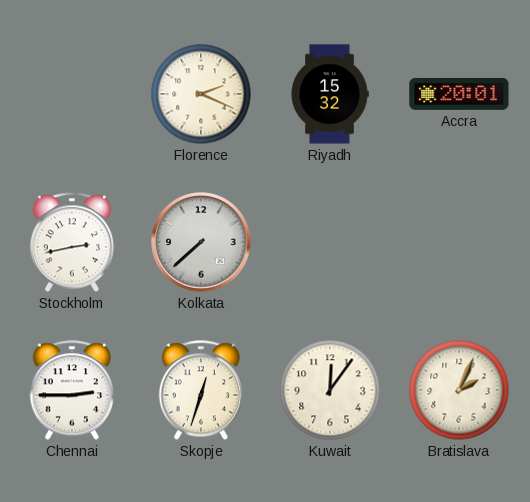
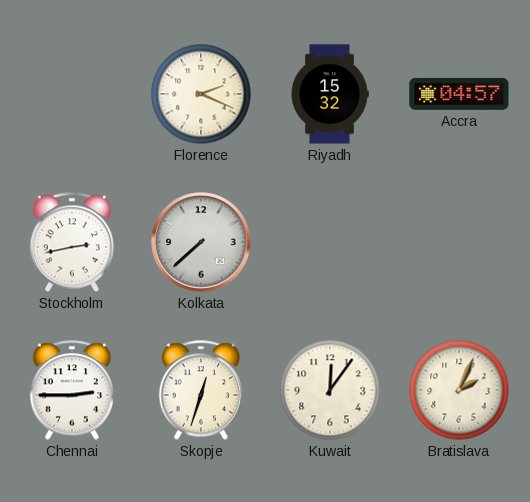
Accra: 20:01 -> 04:57 (459, 94)
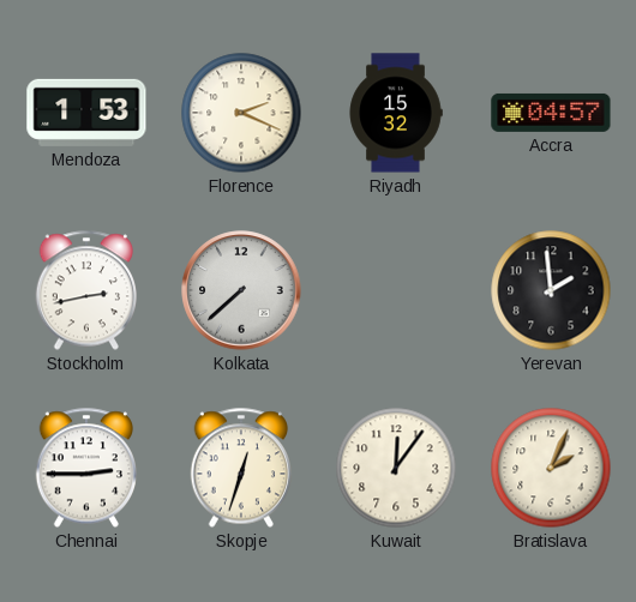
Mendoza: none -> 1:53 (86, 113)
Yerevan: none -> 1:59 (551, 290)
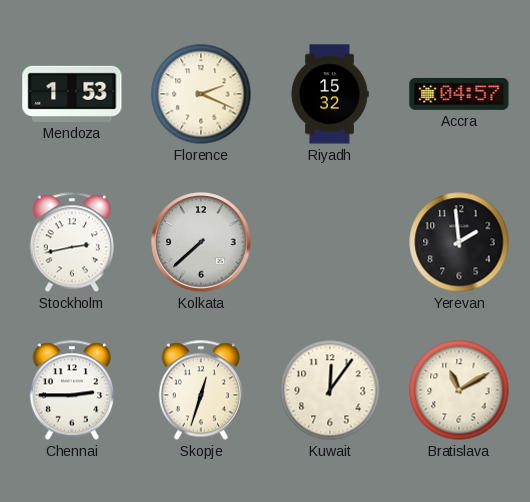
Bratislava: 2:04 -> 11:10 (459, 390)
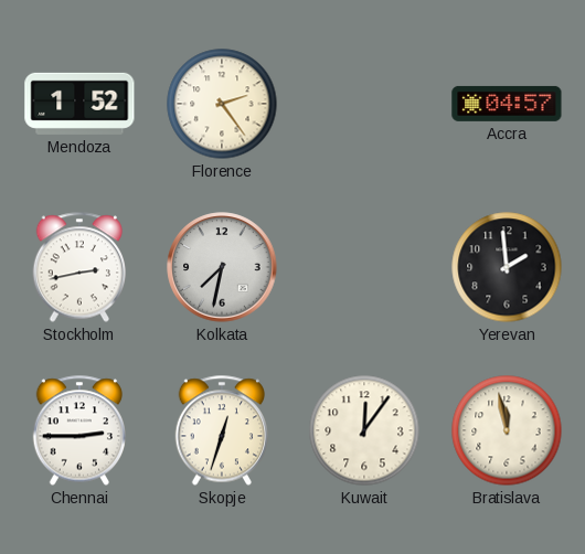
Mendoza: 1:53 -> 1:52 (79, 104)
Florence: 2:19 -> 2:24 (222, 104)
Riyadh: 15:32 -> none (330, 94)
Kolkata: 7:38 -> 7:32 (222, 267)
Bratislava: 11:10 -> 11:58 (507, 430)
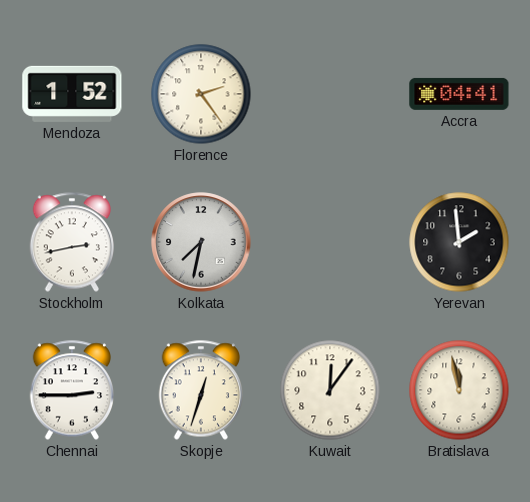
Accra: 04:57 -> 04:41 (459, 94)
